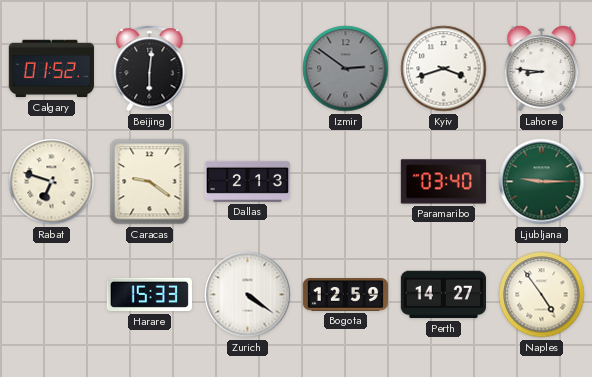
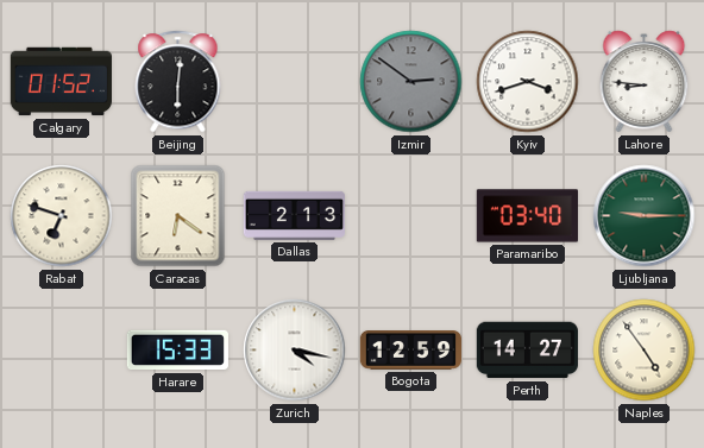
Caracas: 9:21 -> 6:21 (178, 216)
Zurich: 4:21 -> 4:17 (295, 351)
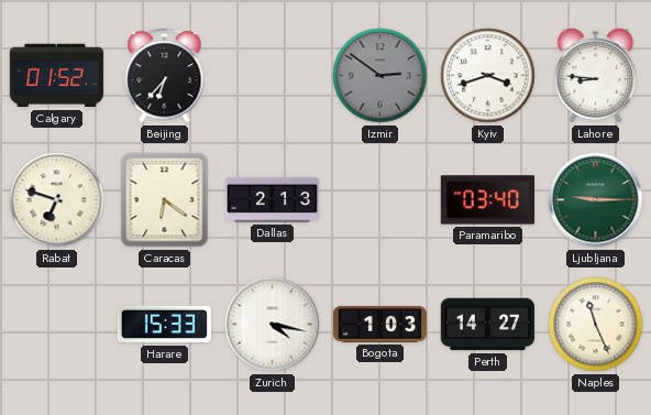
Beijing: 6:01 -> 6:37 (165, 76)
Bogota: 12:59 -> 1:03 (379, 325)
Naples: 4:54 -> 11:26 (596, 325)
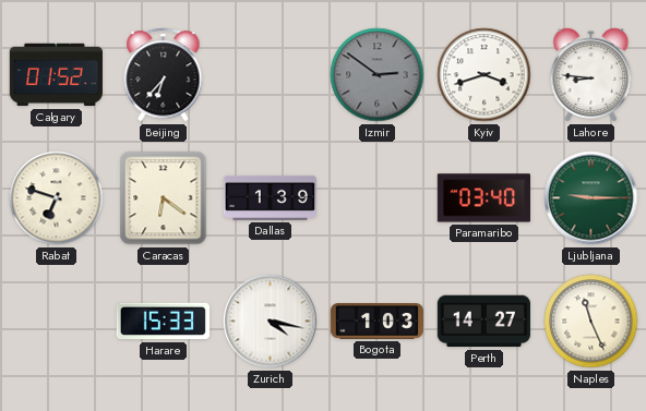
Dallas: 2:13 -> 1:39 (270, 197)
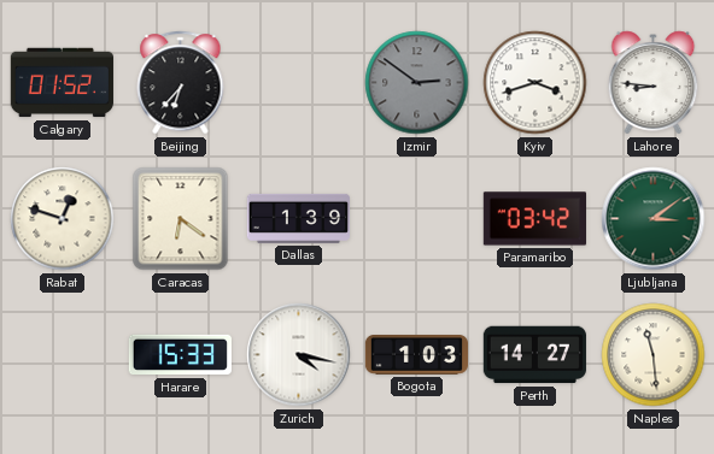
Rabat: 6:48 -> 12:48 (63, 219)
Paramaribo: 03:40 -> 03:42 (534, 219)
Ljubljana: 9:15 -> 3:09 (654, 219)
Naples: 11:26 -> 11:29 (654, 355)
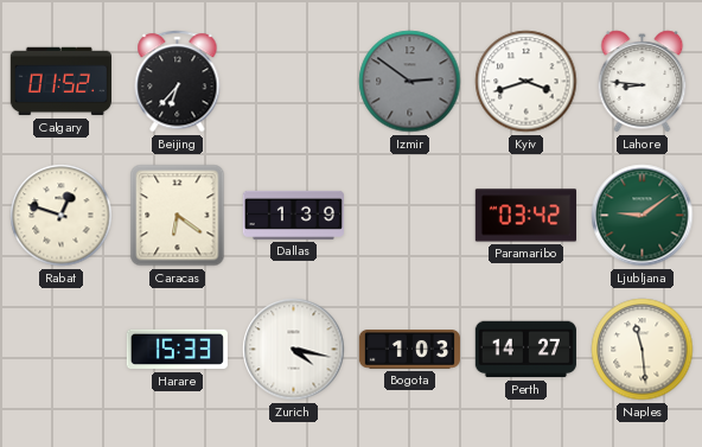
Ljubljana: 3:09 -> 9:09 (643, 216)
